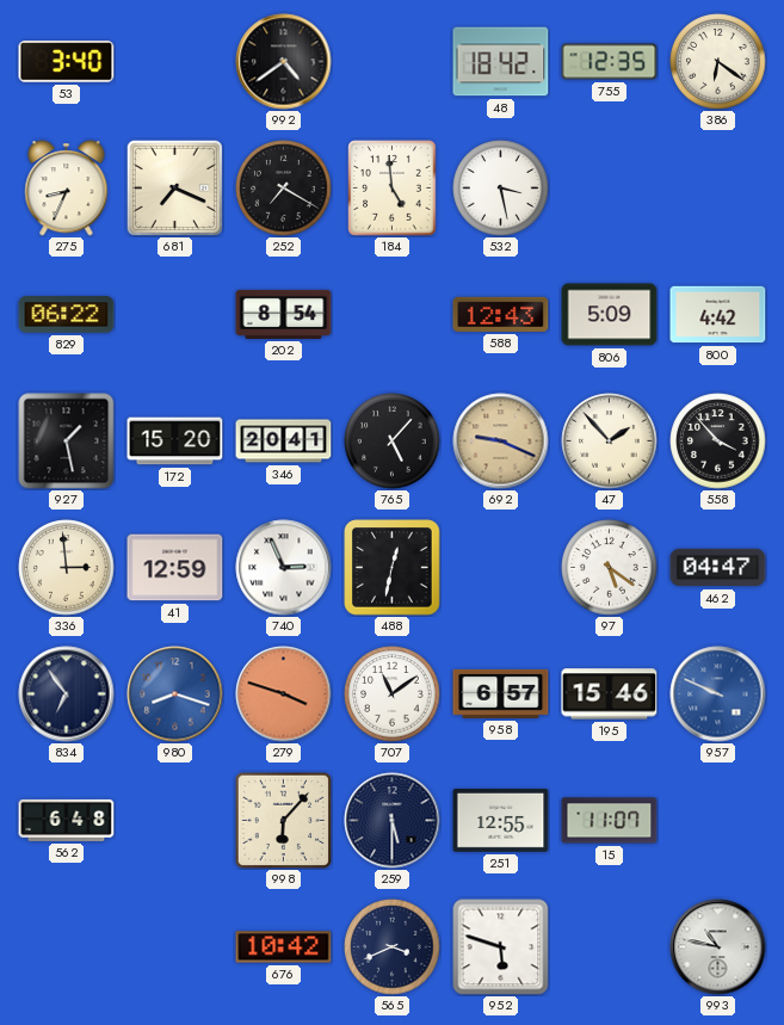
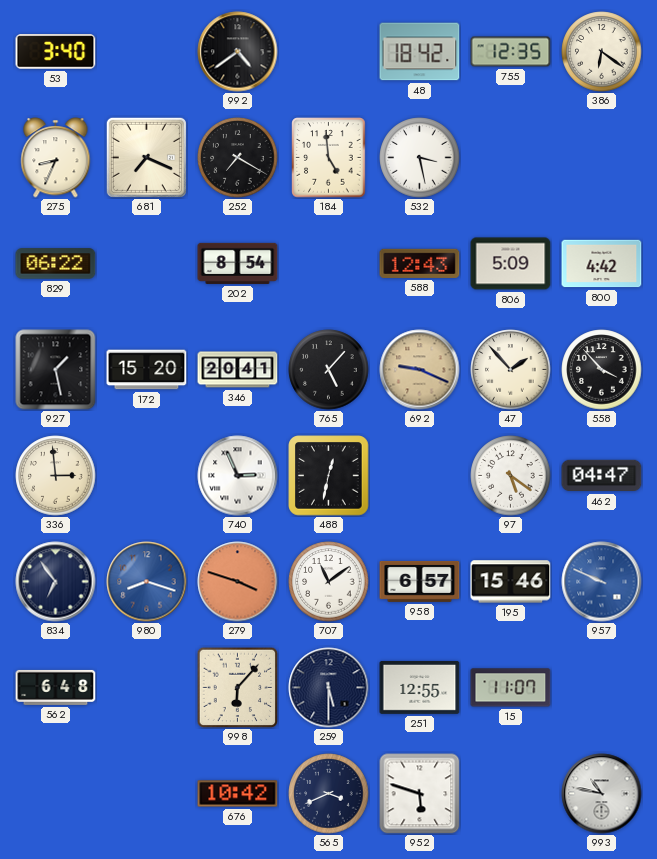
41: 12:59 -> none (175, 568)
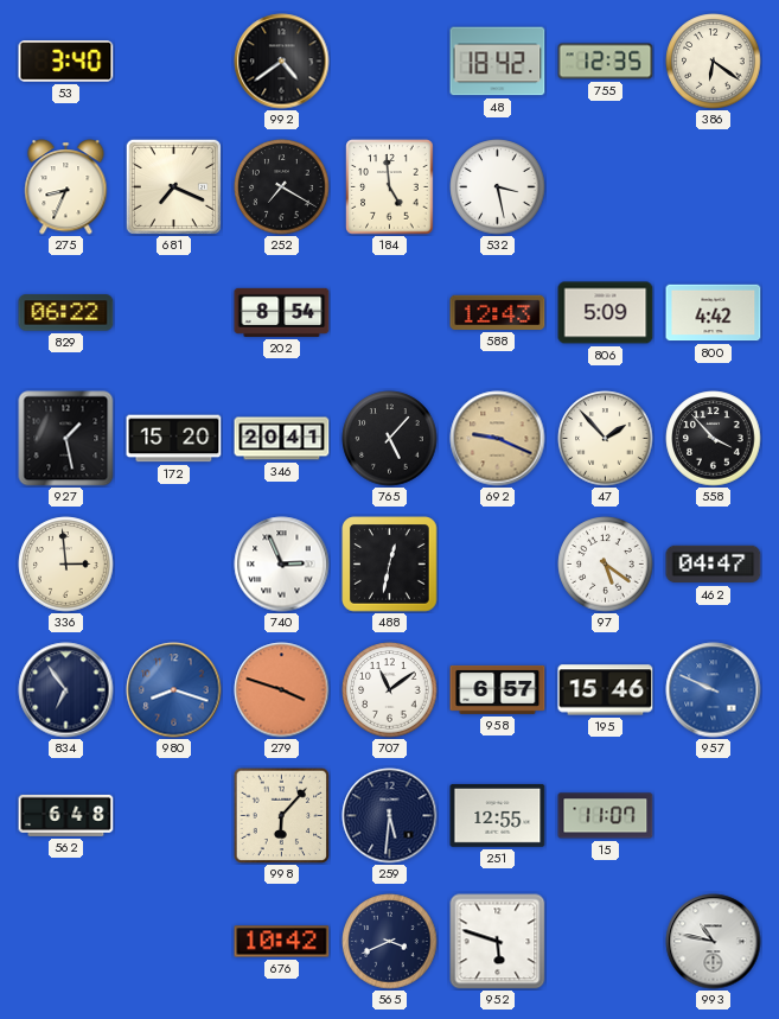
259: 5:30 -> 5:31 (390, 816)
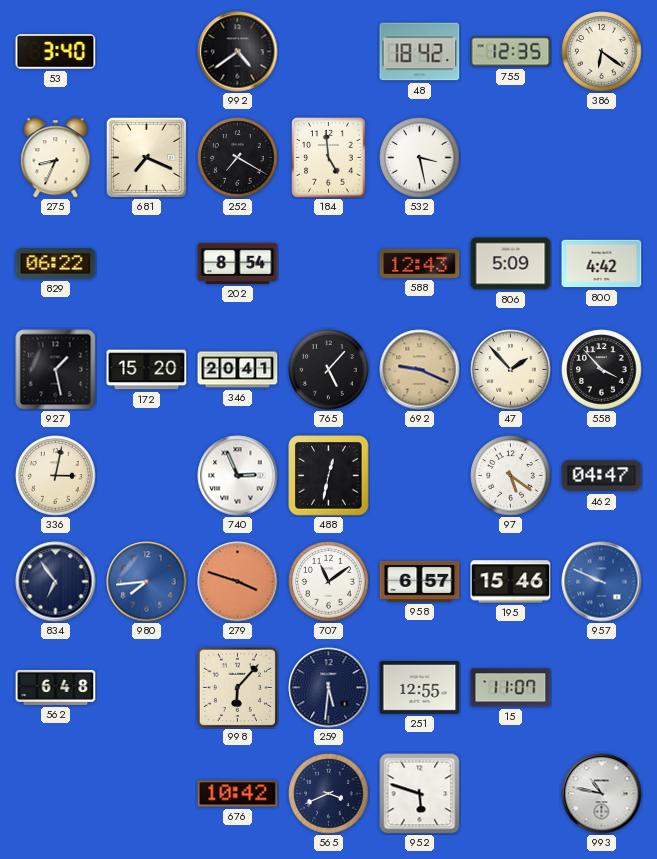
336: 2:59 -> 3:02 (56, 476)
980: 8:18 -> 7:44 (147, 582)
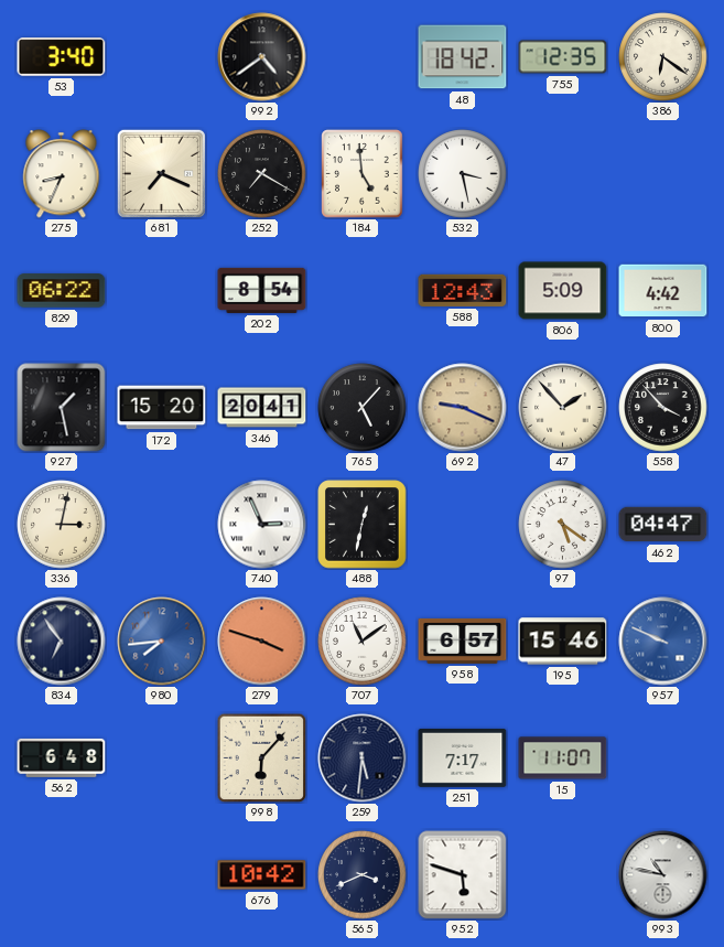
251: 12:55 -> 7:17 (463, 757)
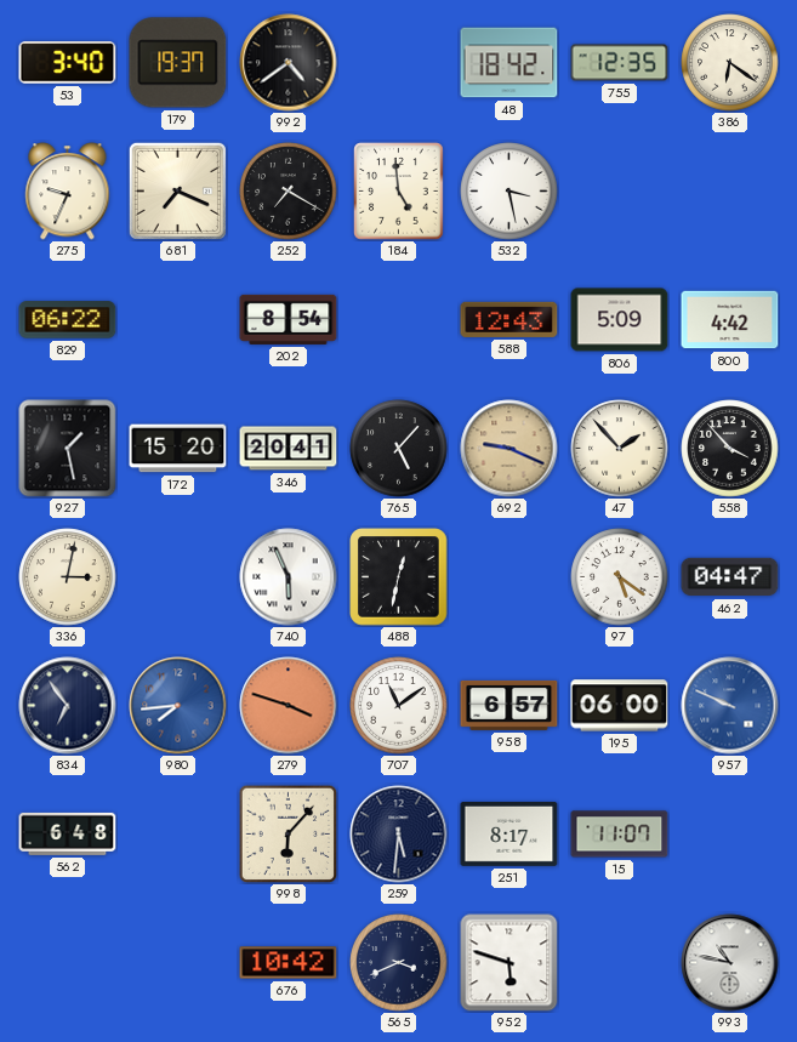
179: none -> 19:37 (178, 63)
275: 8:34 -> 9:34 (68, 192)
740: 2:56 -> 5:56 (289, 577)
195: 15:46 -> 06:00 (620, 706)
251: 7:17 -> 8:17 (509, 833)
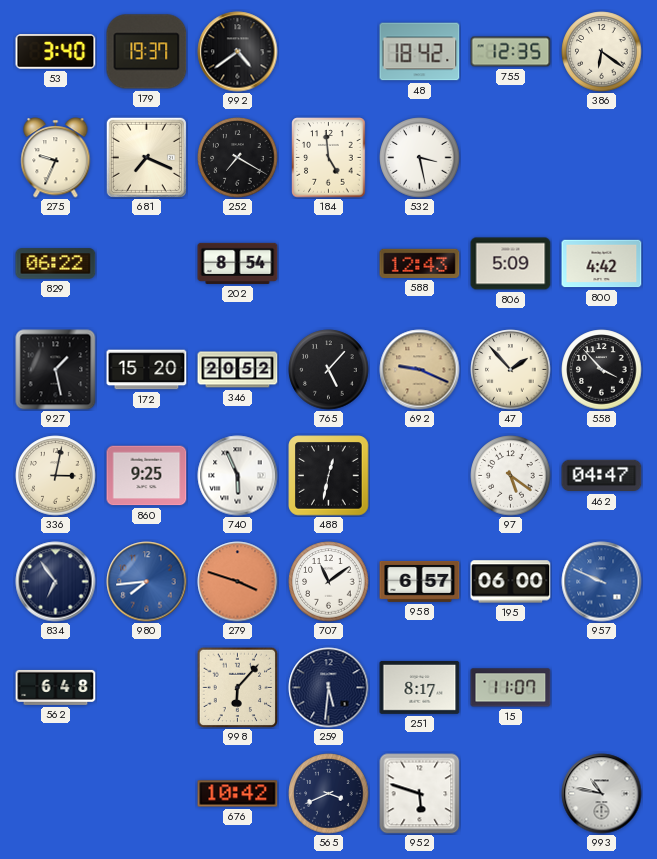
346: 20:41 -> 20:52 (238, 370)
860: none -> 9:25 (147, 476)
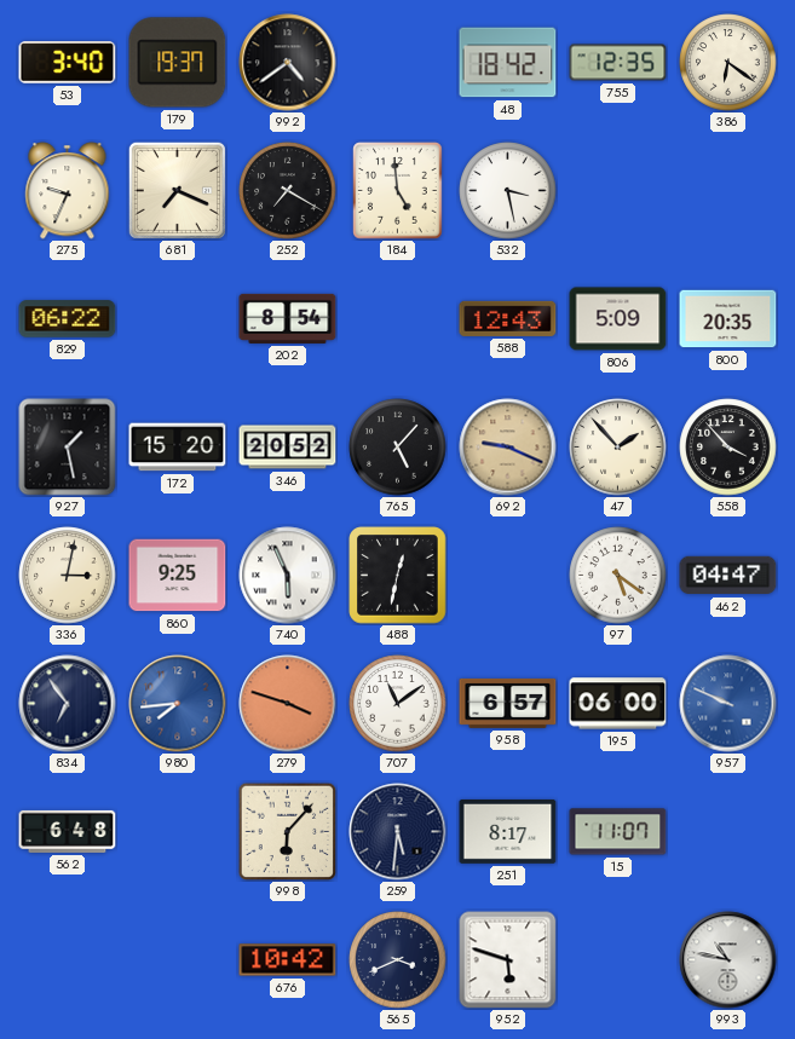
800: 4:42 -> 20:35 (728, 319)
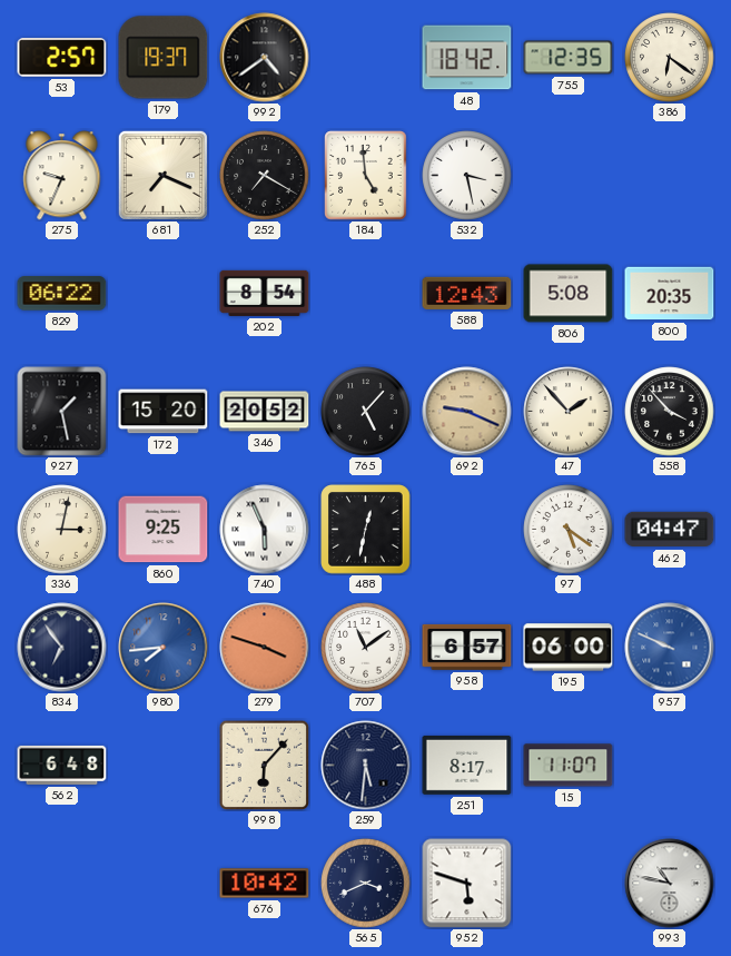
53: 3:40 -> 2:57 (62, 58)
806: 5:09 -> 5:08 (569, 294)
